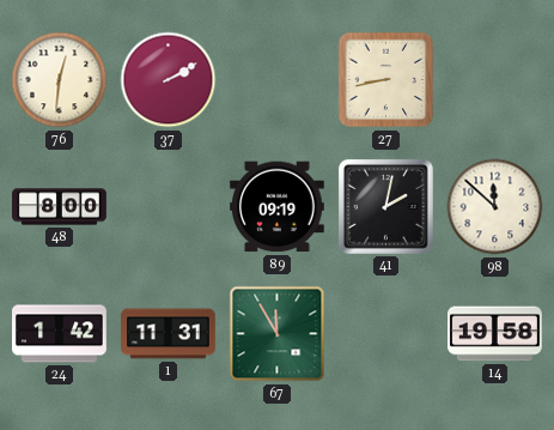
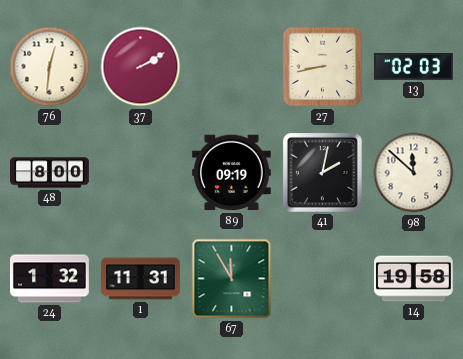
13: none -> 02:03 (413, 66)
24: 1:42 -> 1:32 (50, 279)
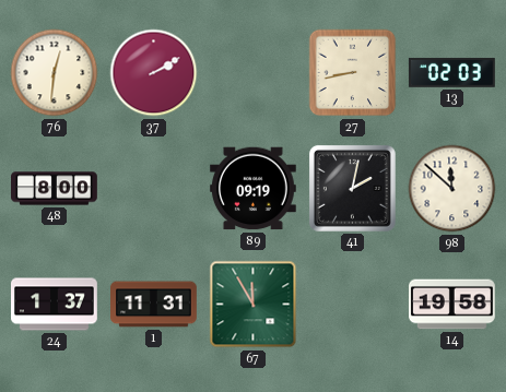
24: 1:32 -> 1:37 (55, 305)
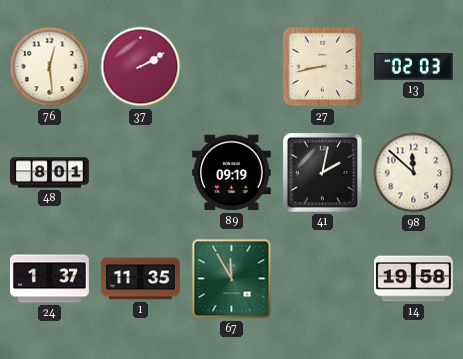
76: 12:31 -> 12:29 (50, 67)
48: 8:00 -> 8:01 (50, 173)
1: 11:31 -> 11:35 (141, 279)
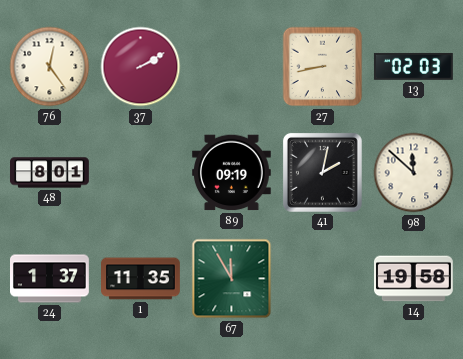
76: 12:29 -> 12:24 (50, 67)
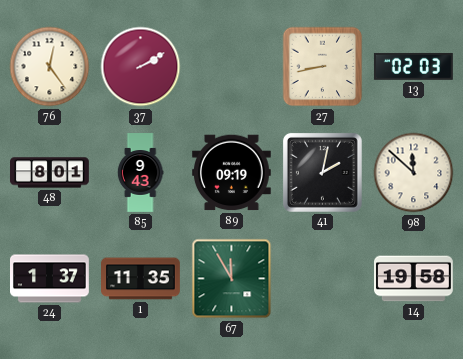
85: none -> 9:43 (140, 173)
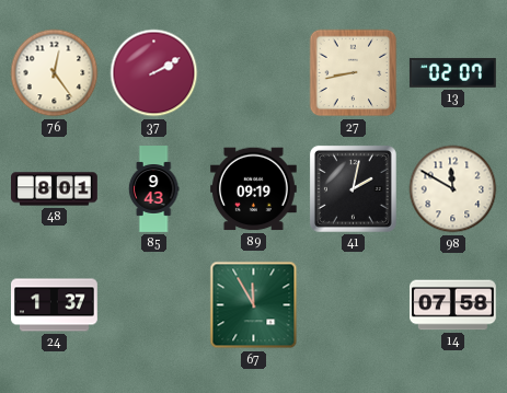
13: 02:03 -> 02:07 (452, 72)
98: 11:52 -> 11:50 (453, 189)
1: 11:35 -> none (141, 279)
14: 19:58 -> 07:58 (453, 305)
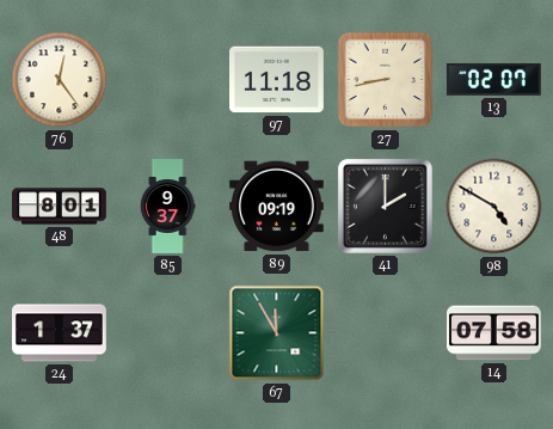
37: 2:10 -> none (154, 73)
97: none -> 11:18 (277, 80)
85: 9:43 -> 9:37 (167, 207)
41: 2:02 -> 2:00 (385, 206)
98: 11:50 -> 4:50 (494, 207)
